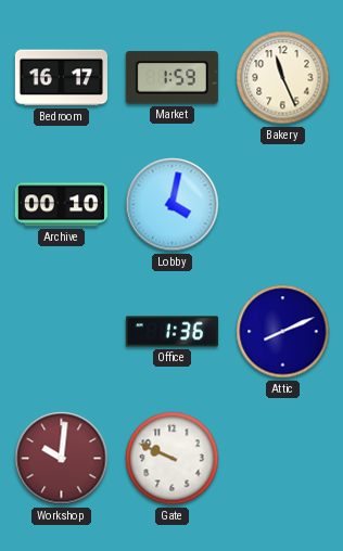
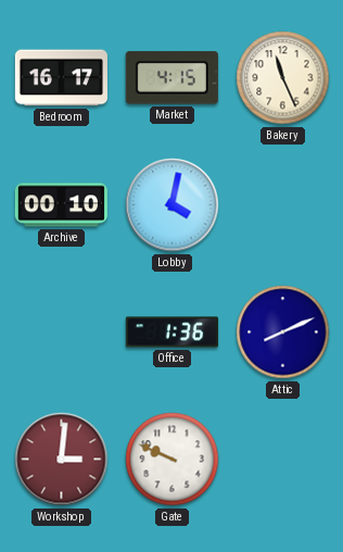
Market: 1:59 -> 4:15 (171, 78)
Workshop: 10:01 -> 3:01 (62, 460)
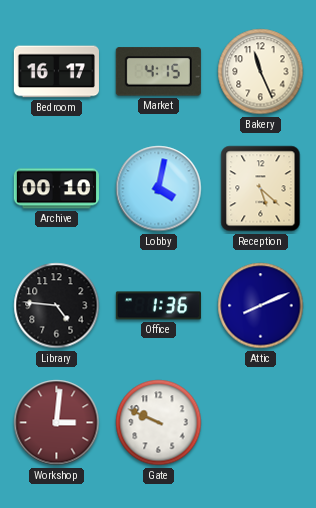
Reception: none -> 5:22 (261, 189)
Library: none -> 4:46 (57, 306)
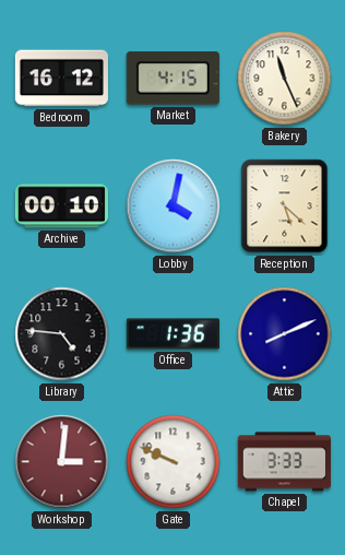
Bedroom: 16:17 -> 16:12 (61, 79)
Chapel: none -> 3:33 (284, 462)
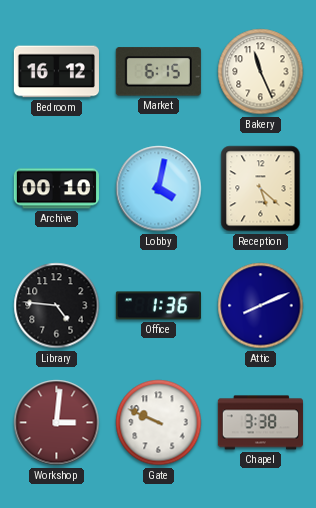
Market: 4:15 -> 6:15 (158, 72)
Chapel: 3:33 -> 3:38 (260, 423)
